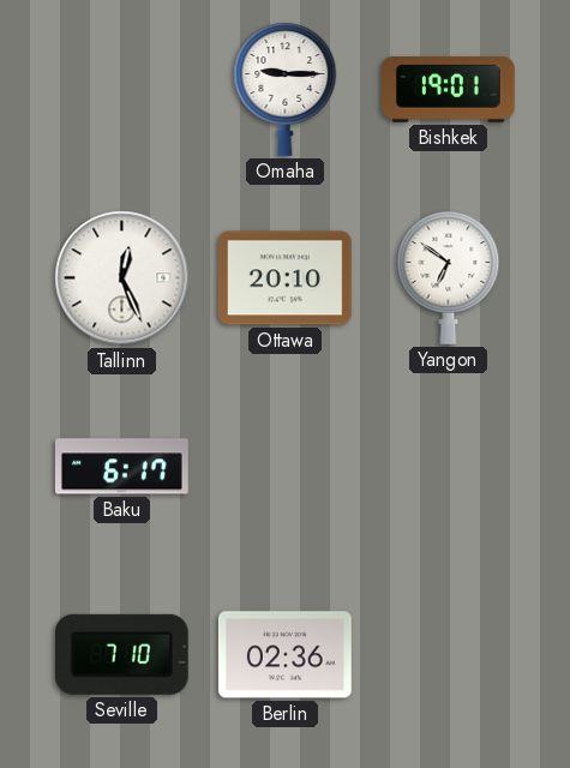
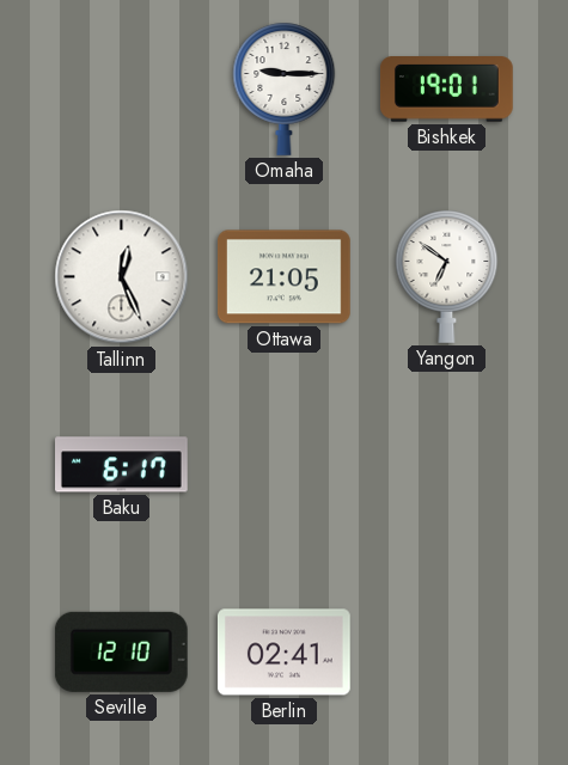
Ottawa: 20:10 -> 21:05 (283, 277)
Seville: 7:10 -> 12:10 (121, 651)
Berlin: 02:36 -> 02:41 (283, 653)
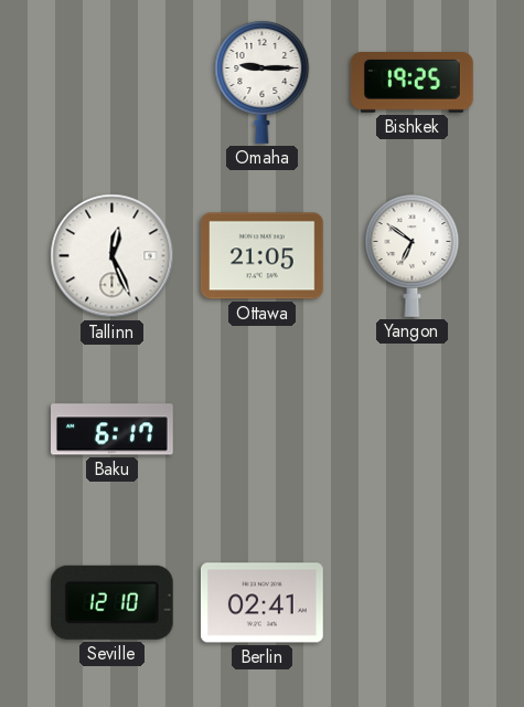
Bishkek: 19:01 -> 19:25 (411, 83)
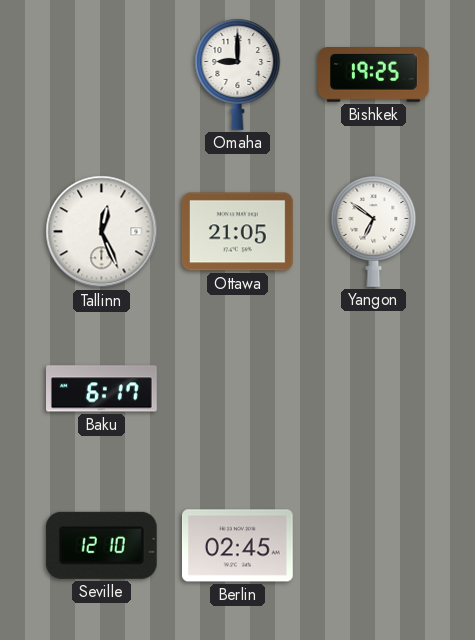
Omaha: 9:15 -> 9:00 (238, 74)
Berlin: 02:41 -> 02:45 (237, 546)
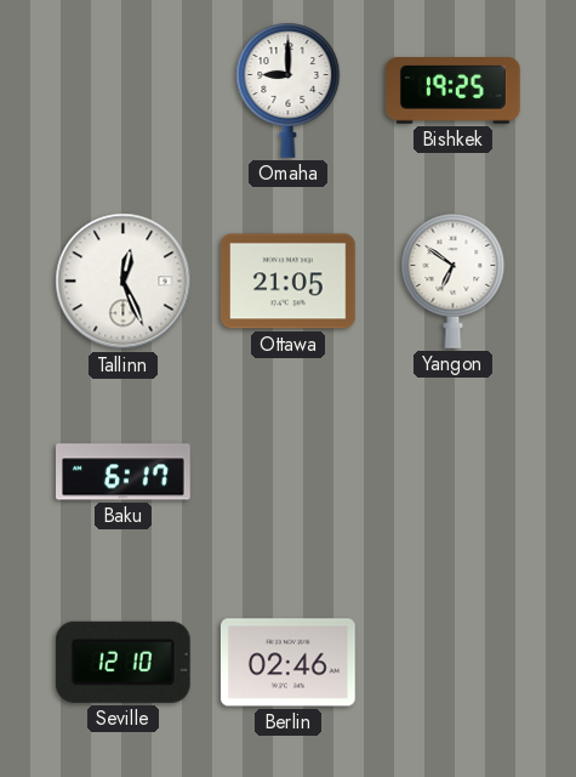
Berlin: 02:45 -> 02:46 (287, 663)
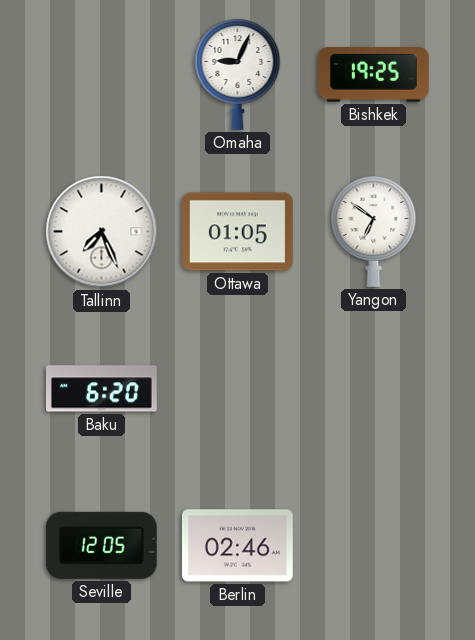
Omaha: 9:00 -> 9:04 (238, 74)
Tallinn: 12:26 -> 7:26 (102, 232)
Ottawa: 21:05 -> 01:05 (237, 232)
Baku: 6:17 -> 6:20 (102, 389)
Seville: 12:10 -> 12:05 (101, 545)
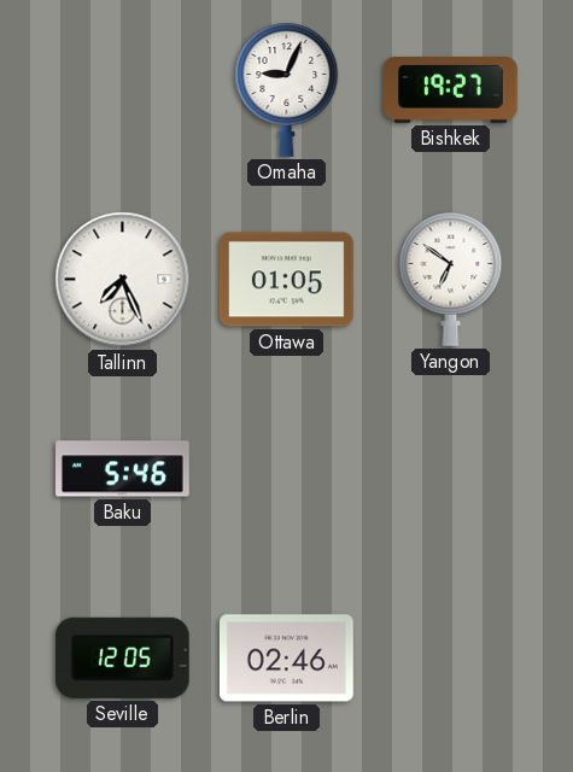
Bishkek: 19:25 -> 19:27 (450, 90)
Baku: 6:20 -> 5:46 (123, 469)
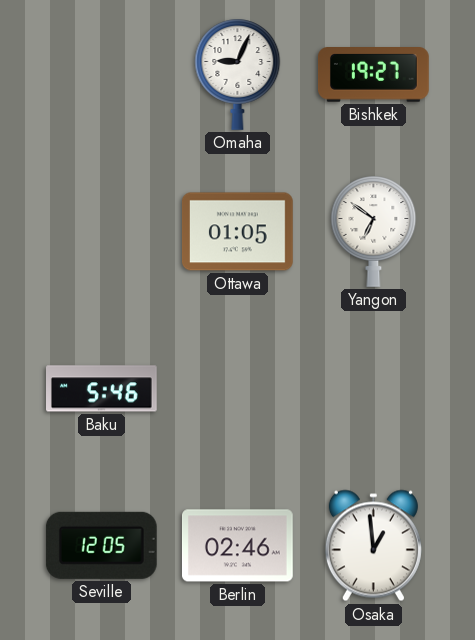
Tallinn: 7:26 -> none (123, 280)
Osaka: none -> 12:59 (373, 546)
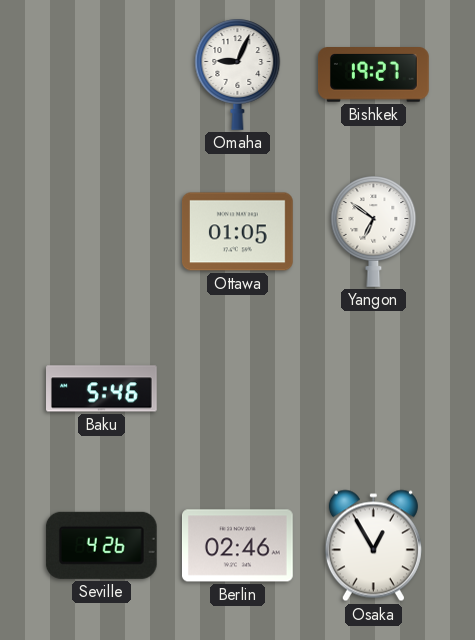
Seville: 12:05 -> 4:26 (101, 545)
Osaka: 12:59 -> 12:55 (373, 546)
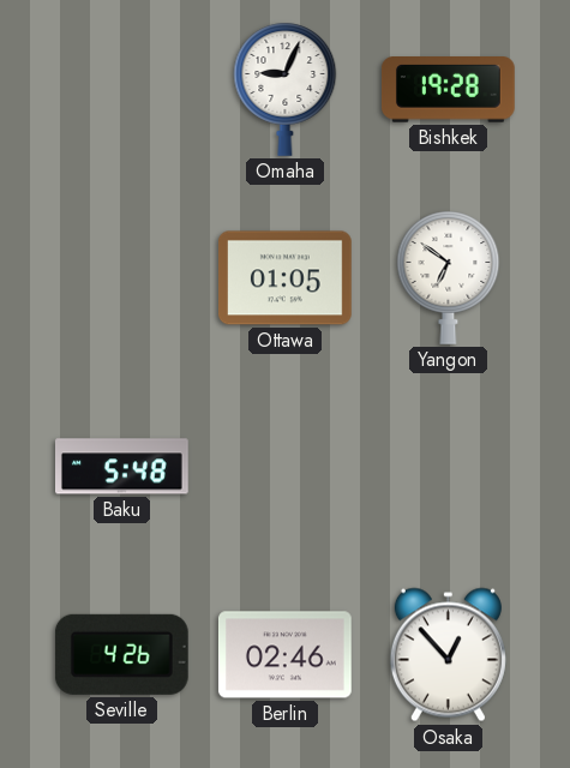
Bishkek: 19:27 -> 19:28 (448, 90)
Baku: 5:46 -> 5:48 (122, 467)
Osaka: 12:55 -> 12:53 (448, 655)
